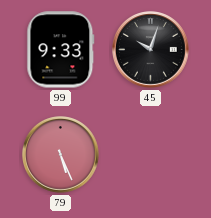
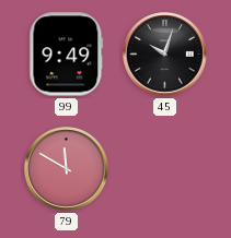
99: 9:33 -> 9:49 (67, 55)
79: 5:26 -> 11:50 (67, 169)
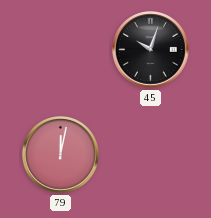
99: 9:49 -> none (67, 55)
79: 11:50 -> 12:02 (61, 155)
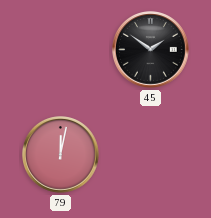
45: 10:03 -> 1:51 (151, 50)
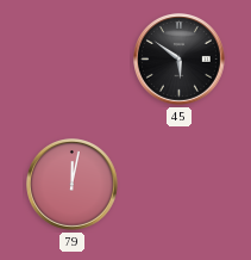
45: 1:51 -> 5:51 (180, 60)
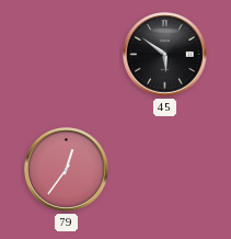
79: 12:02 -> 12:36 (67, 170)
